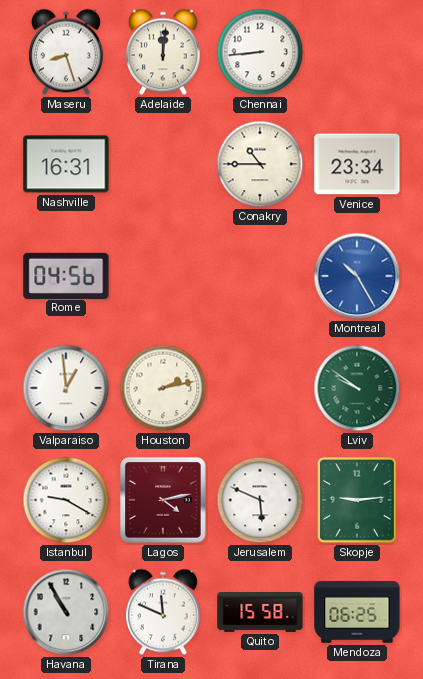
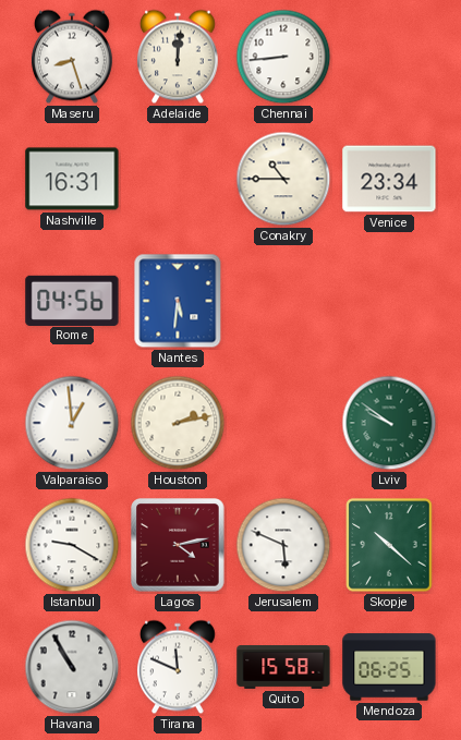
Nantes: none -> 5:31 (178, 301)
Montreal: 10:25 -> none (357, 276)
Skopje: 9:14 -> 10:22 (389, 545)
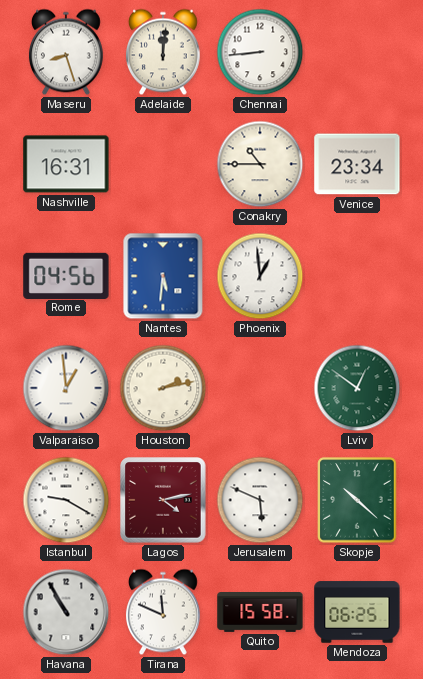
Phoenix: none -> 12:59 (260, 276)
Lviv: 9:51 -> 12:51 (357, 388)
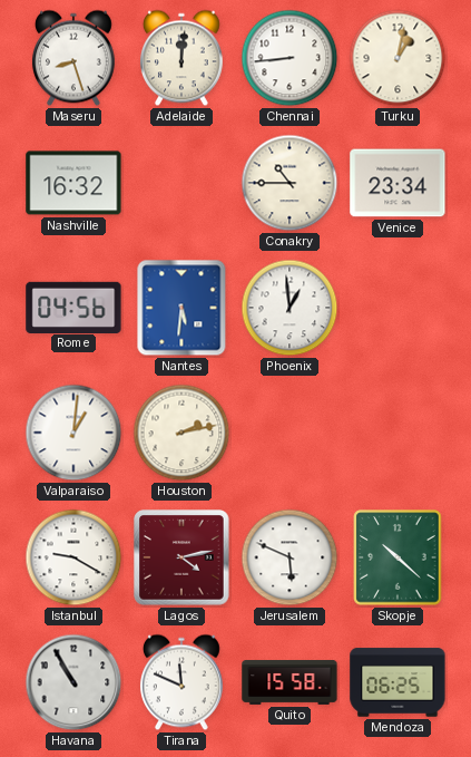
Turku: none -> 1:02 (398, 58)
Nashville: 16:31 -> 16:32 (73, 183)
Valparaiso: 12:59 -> 1:01 (73, 433)
Lviv: 12:51 -> none (357, 388)
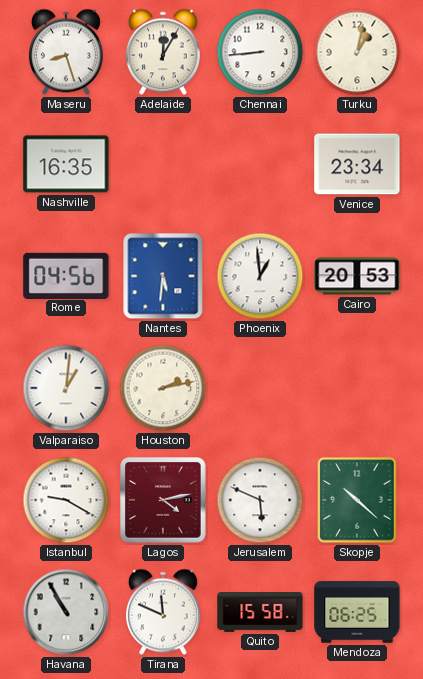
Adelaide: 12:01 -> 12:05 (163, 52)
Nashville: 16:32 -> 16:35 (66, 164)
Conakry: 10:45 -> none (290, 183)
Cairo: none -> 20:53 (357, 276)
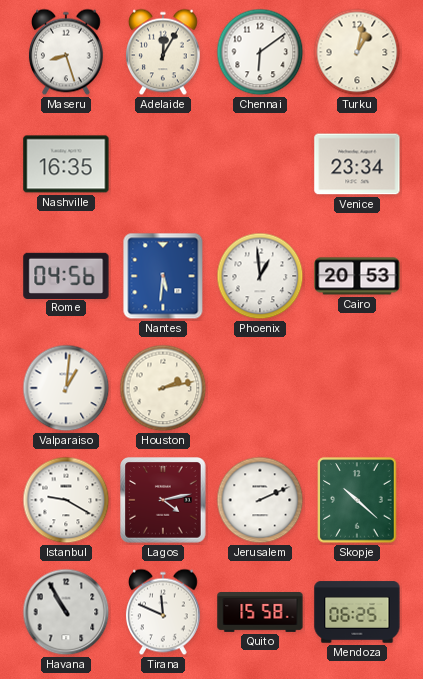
Chennai: 8:44 -> 6:09 (260, 52)
Jerusalem: 5:49 -> 2:11 (260, 500)
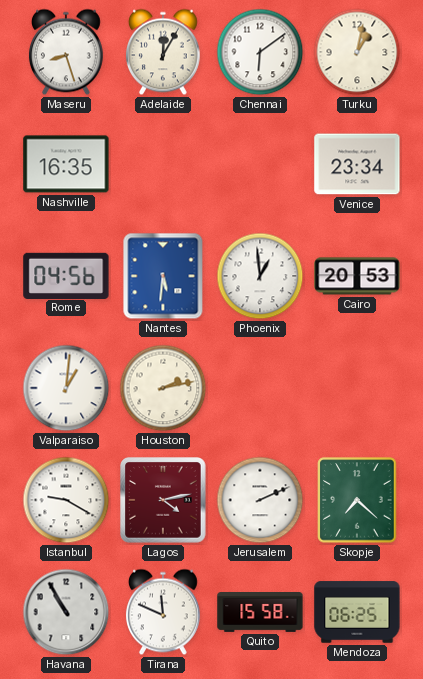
Skopje: 10:22 -> 7:22 (357, 500)
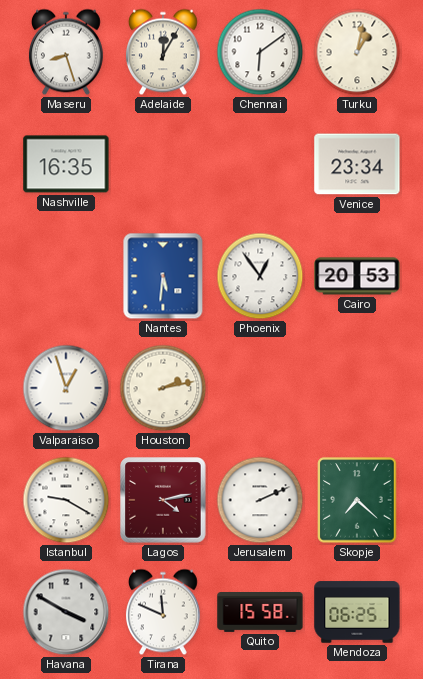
Rome: 04:56 -> none (66, 275)
Phoenix: 12:59 -> 12:54 (260, 276)
Valparaiso: 1:01 -> 12:57 (66, 388)
Havana: 10:55 -> 3:50 (66, 612)
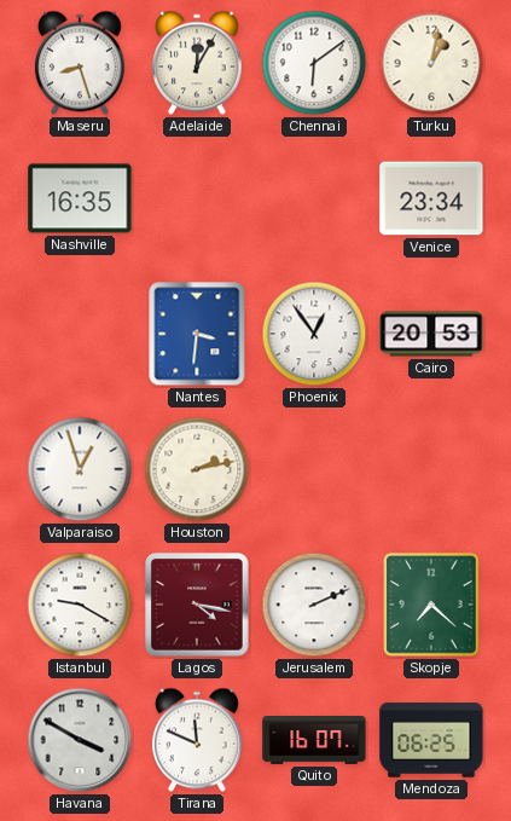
Nantes: 5:31 -> 3:31 (197, 334)
Lagos: 4:13 -> 4:17 (197, 605)
Quito: 15:58 -> 16:07 (314, 741)
